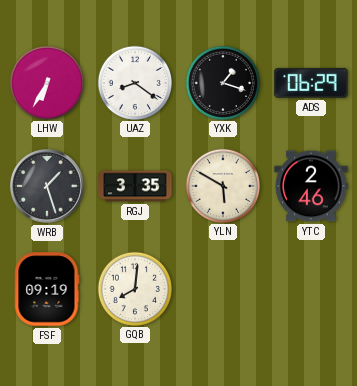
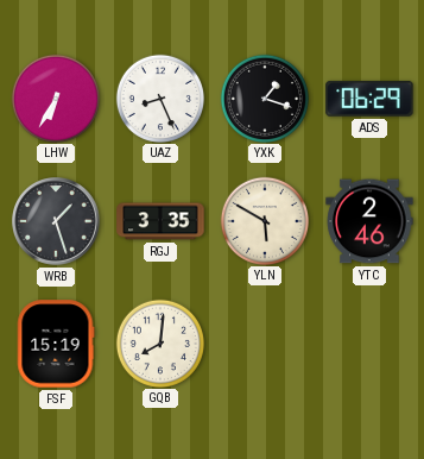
UAZ: 8:21 -> 8:26 (159, 98)
FSF: 09:19 -> 15:19 (56, 344)
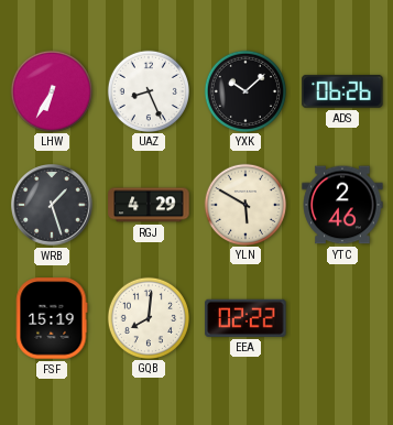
YXK: 1:18 -> 10:08 (244, 90)
ADS: 06:29 -> 06:26 (342, 91)
RGJ: 3:35 -> 4:29 (149, 205)
EEA: none -> 02:22 (245, 318)
